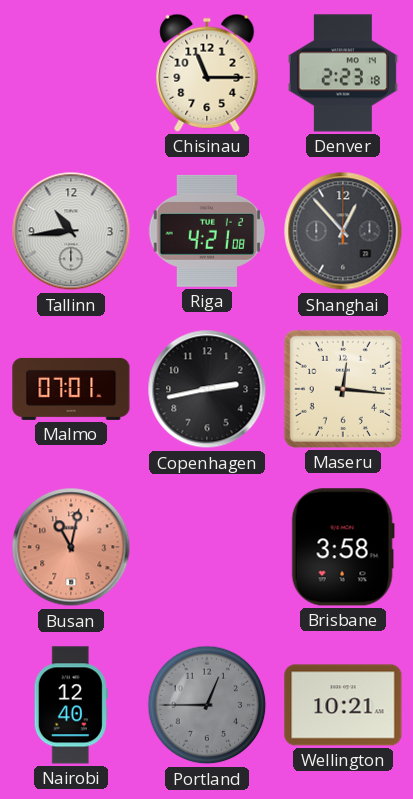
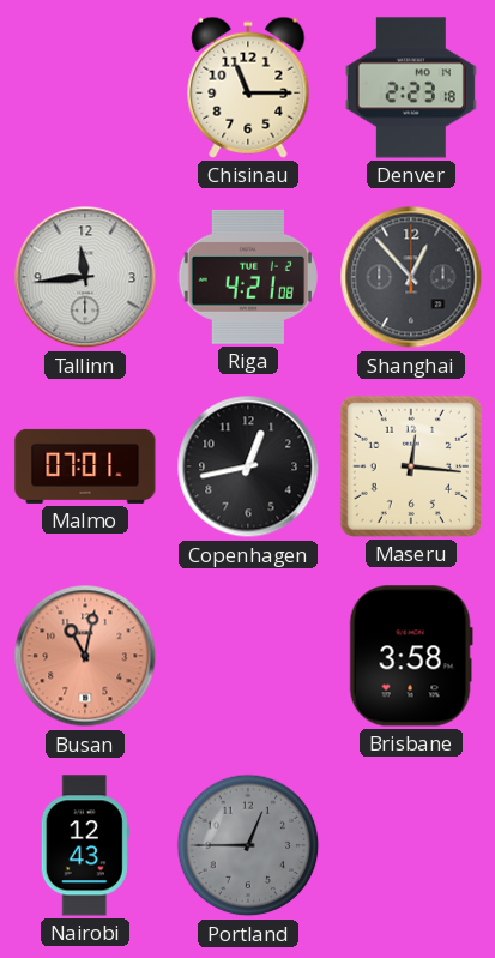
Tallinn: 10:44 -> 11:44 (85, 277)
Copenhagen: 2:43 -> 12:43 (248, 466)
Nairobi: 12:40 -> 12:43 (85, 845)
Wellington: 10:21 -> none (343, 705)
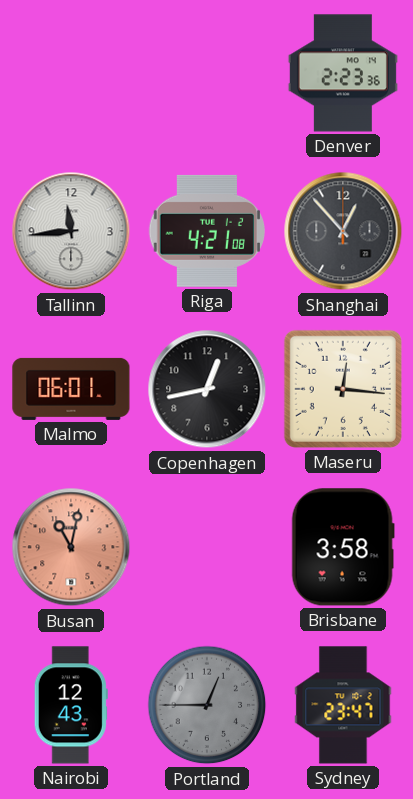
Chisinau: 11:15 -> none (248, 88)
Denver: 2:23:18 -> 2:23:36 (343, 73)
Malmo: 07:01 -> 06:01 (71, 389)
Sydney: none -> 23:47 (343, 705)
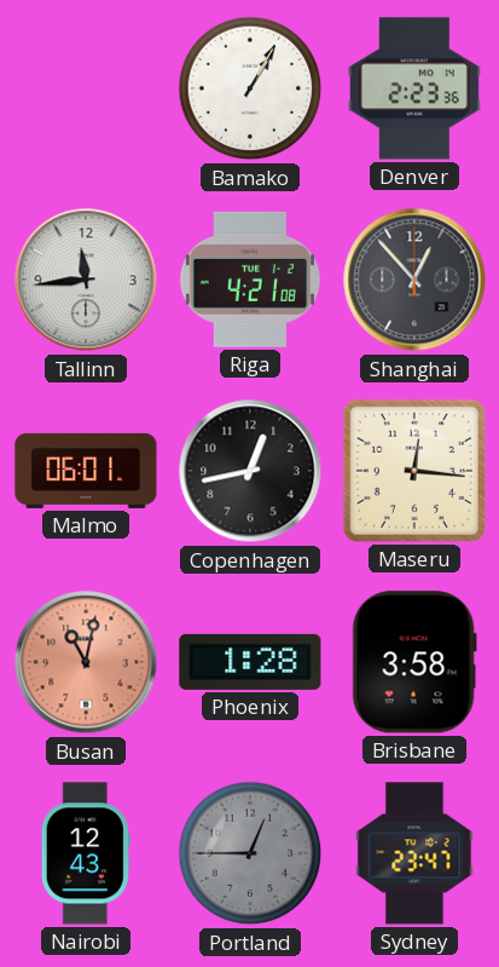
Bamako: none -> 1:05 (250, 88)
Phoenix: none -> 1:28 (250, 662)
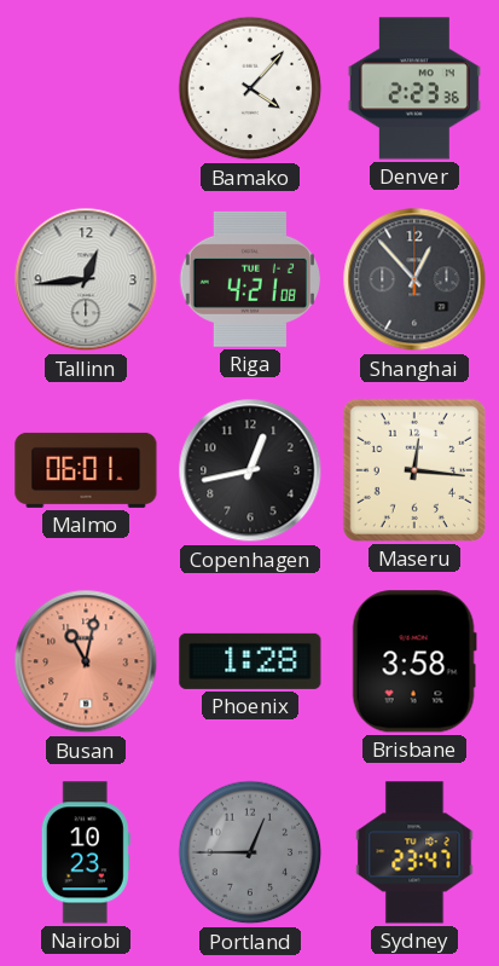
Bamako: 1:05 -> 4:07 (250, 88)
Tallinn: 11:44 -> 12:44 (86, 279)
Nairobi: 12:43 -> 10:23 (86, 852)
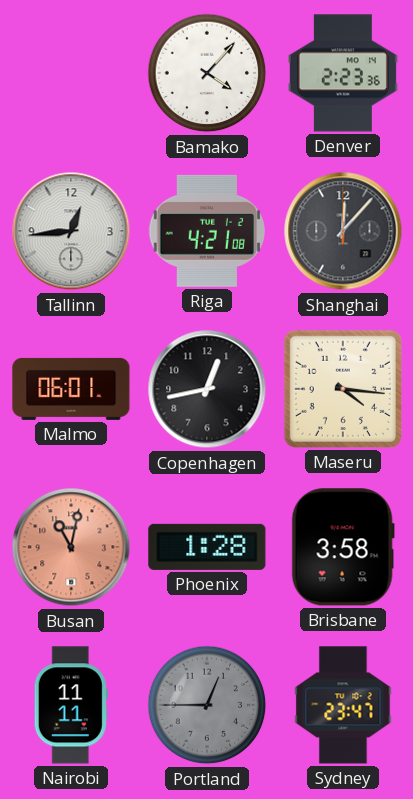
Shanghai: 12:53 -> 12:07 (343, 231)
Maseru: 12:16 -> 4:16 (343, 389)
Nairobi: 10:23 -> 11:11 (71, 705)
